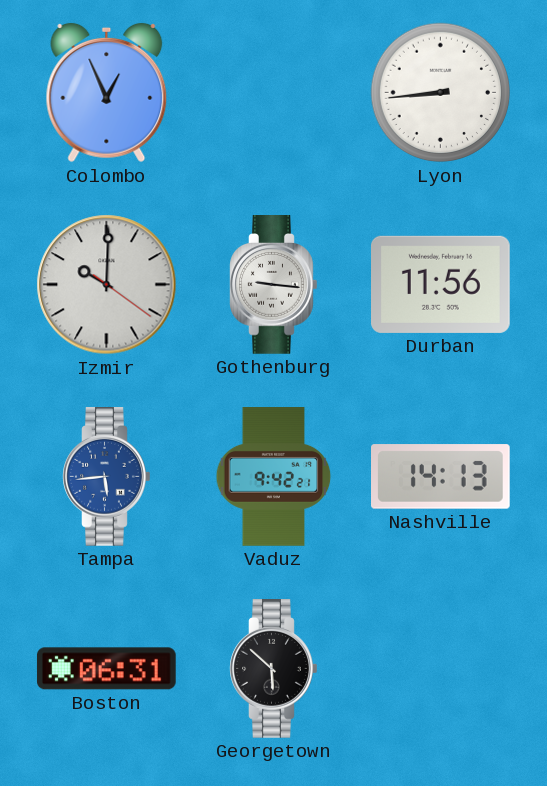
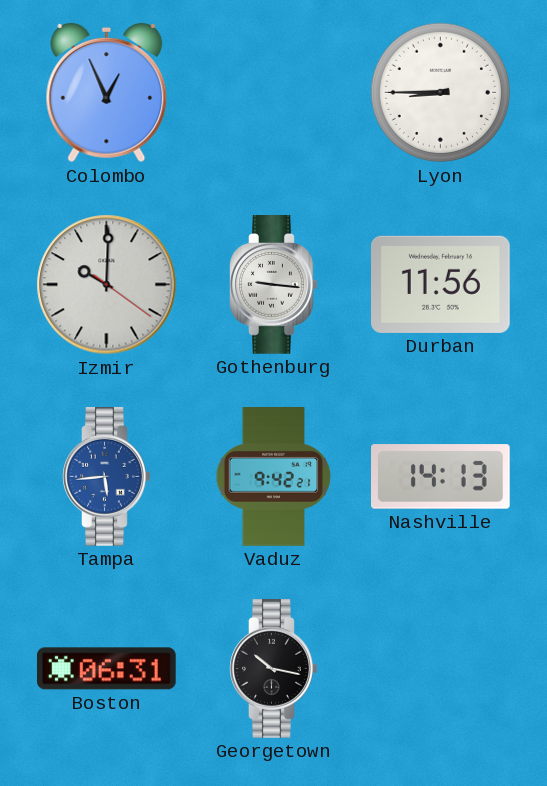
Lyon: 8:44 -> 8:45 (441, 93)
Georgetown: 5:52 -> 10:17 (274, 669)
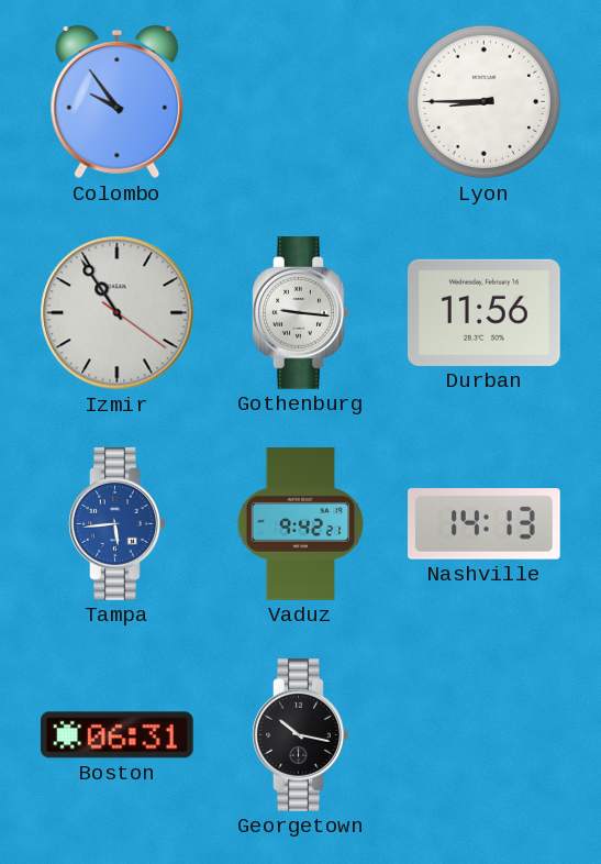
Colombo: 12:56 -> 9:54 (118, 102)
Izmir: 10:00 -> 10:54 (118, 313)
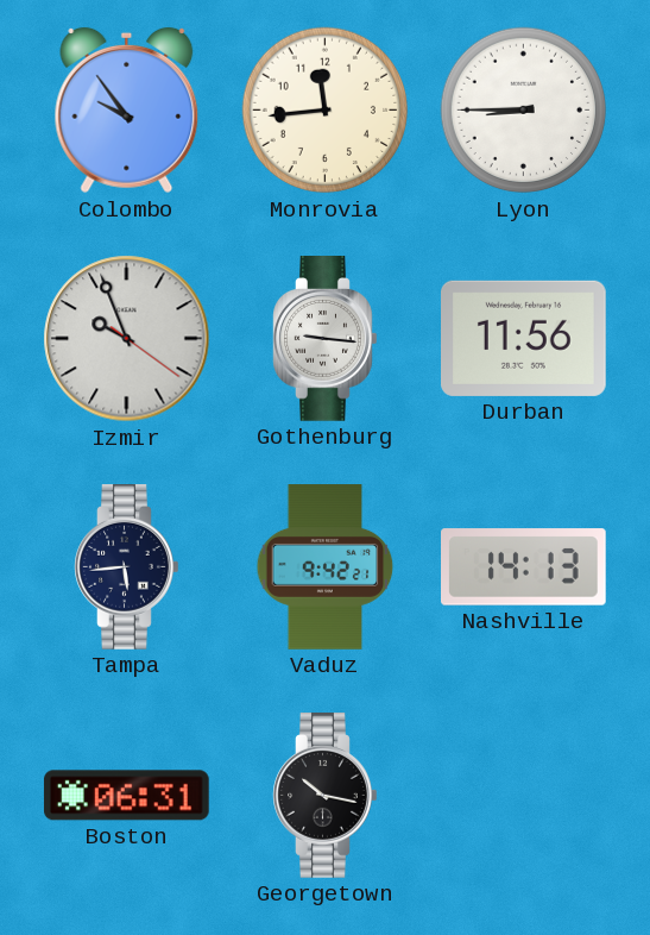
Monrovia: none -> 11:44 (326, 111)
Izmir: 10:54 -> 9:56 (127, 339)
Tampa dial: blue -> navy (127, 567)
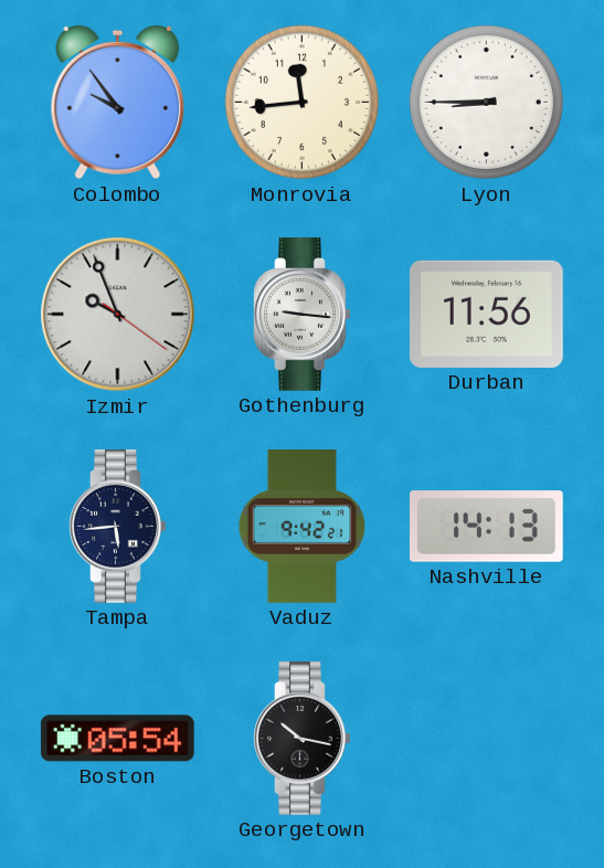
Boston: 06:31 -> 05:54 (117, 739)
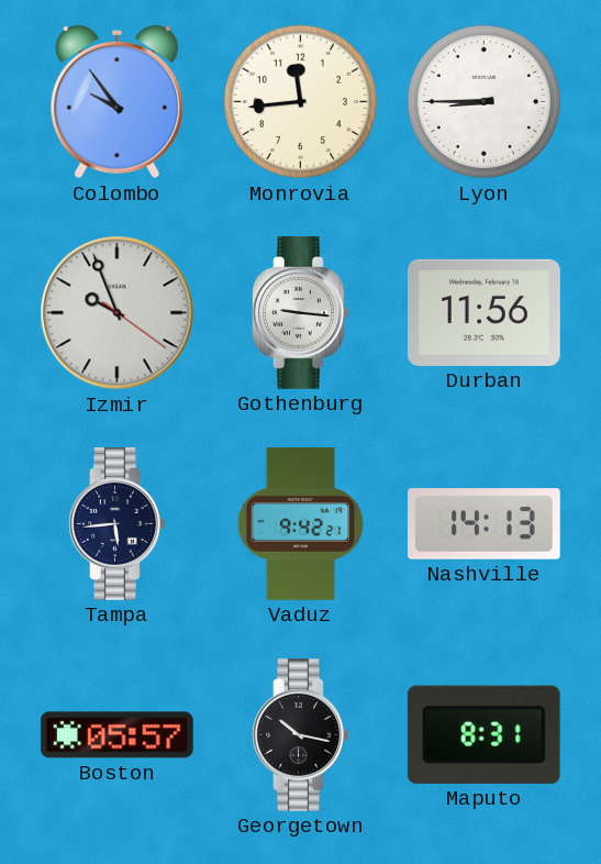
Boston: 05:54 -> 05:57 (116, 735)
Maputo: none -> 8:31 (483, 734)
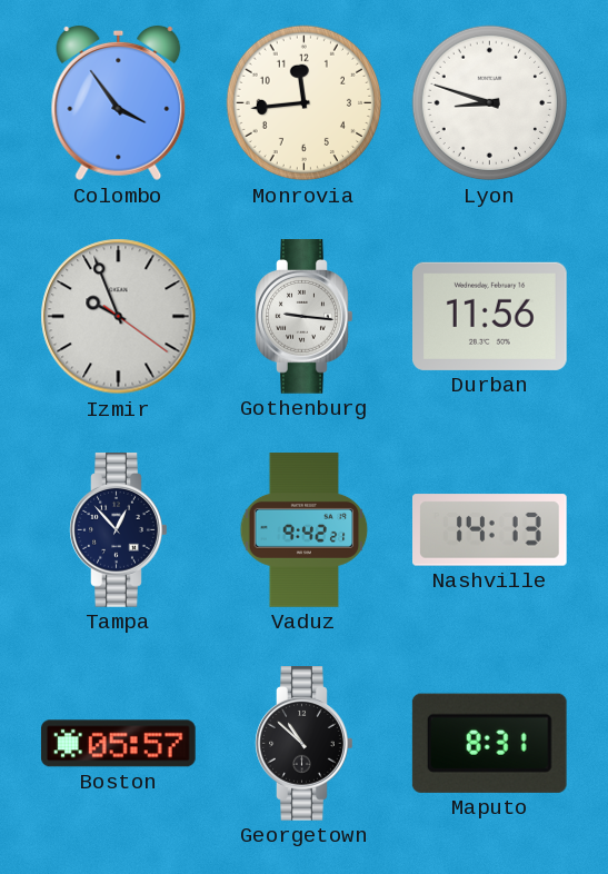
Colombo: 9:54 -> 3:54 (119, 103)
Lyon: 8:45 -> 8:48 (490, 103)
Tampa: 5:44 -> 12:53 (119, 530)
Georgetown: 10:17 -> 10:52 (305, 744)
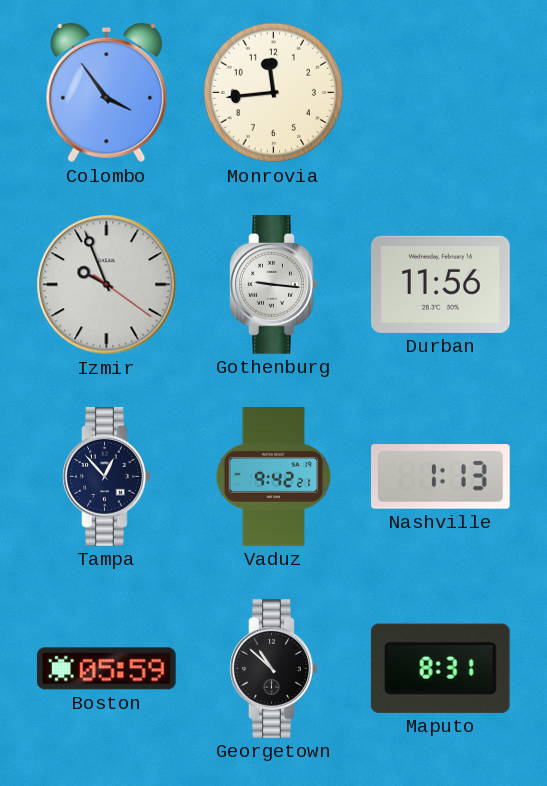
Lyon: 8:48 -> none (490, 103)
Nashville: 14:13 -> 1:13 (441, 477)
Boston: 05:57 -> 05:59 (106, 669)
